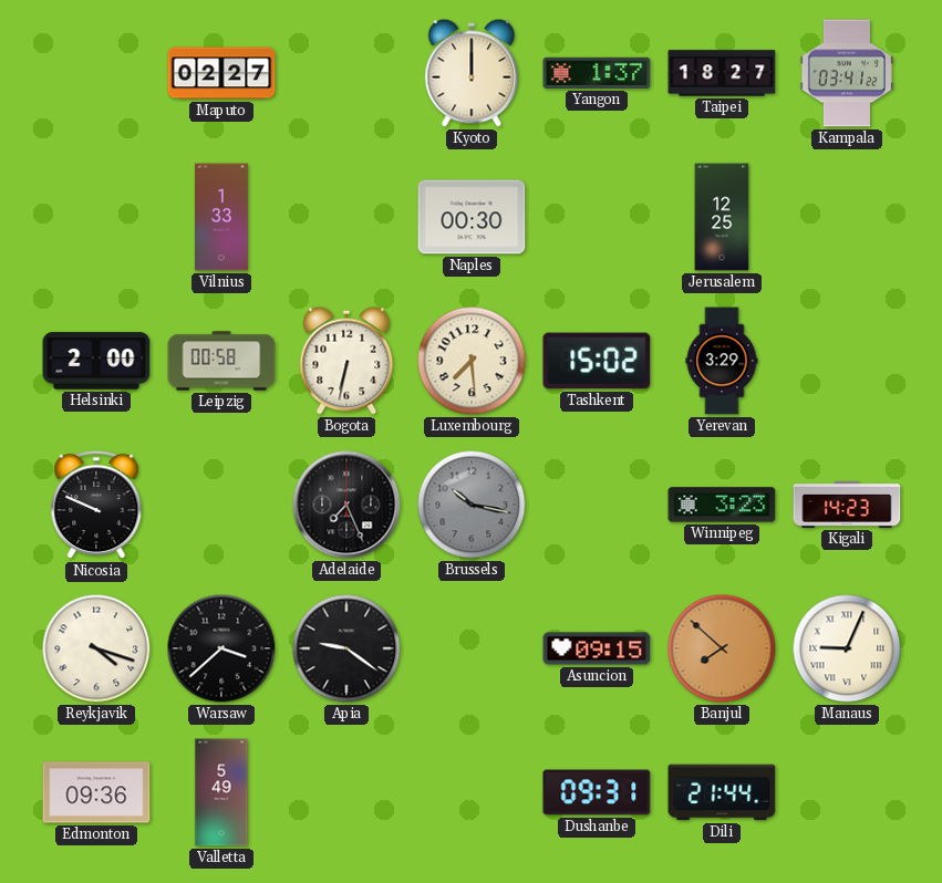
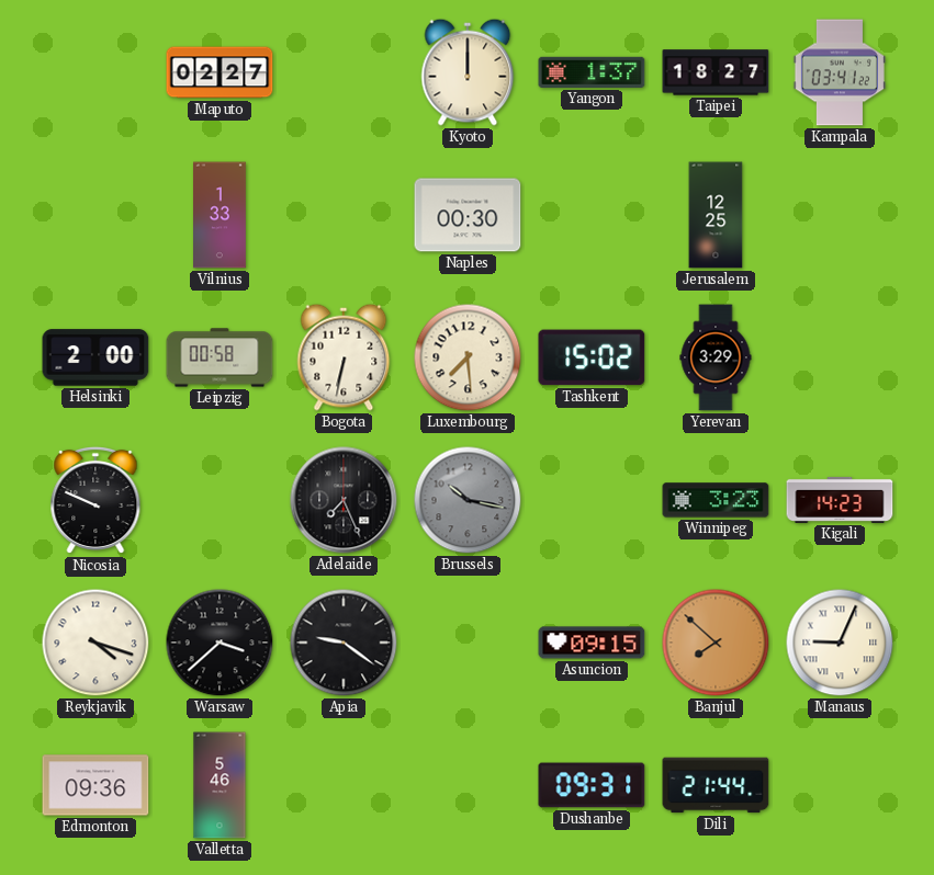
Valletta: 5:49 -> 5:46 (220, 785)
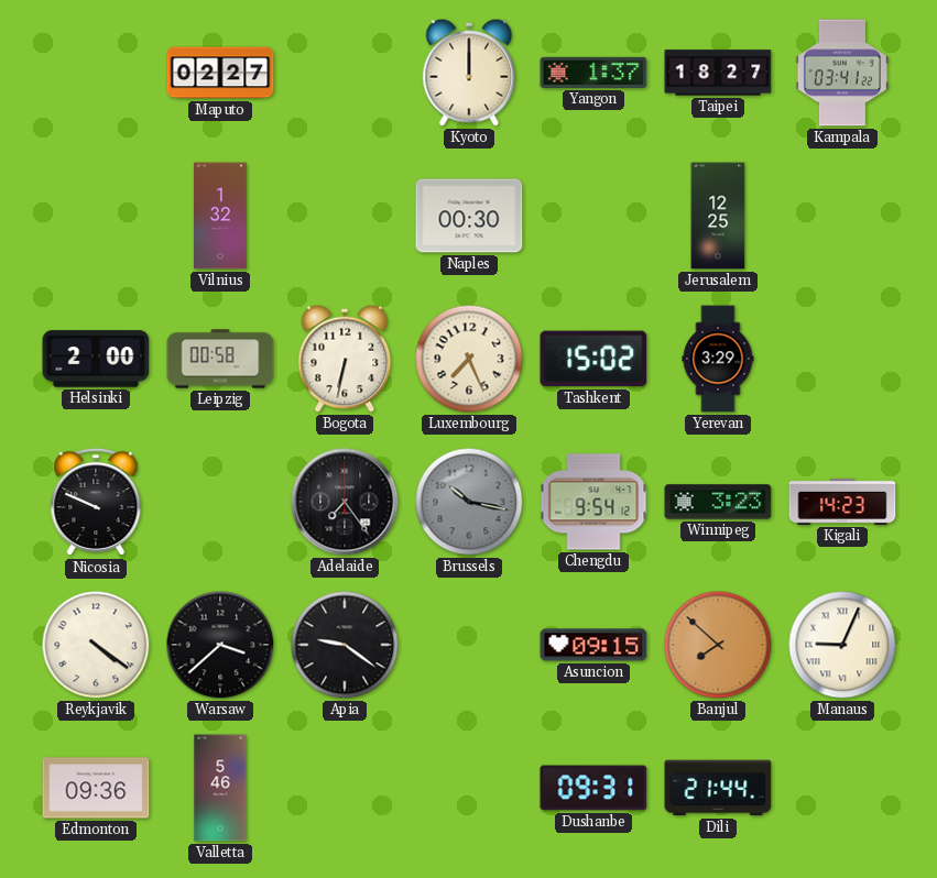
Vilnius: 1:33 -> 1:32 (221, 216)
Luxembourg: 7:29 -> 7:26 (469, 359)
Adelaide: 7:26 -> 7:24 (345, 502)
Chengdu: none -> 9:54 (593, 502)
Reykjavik: 4:18 -> 4:21 (96, 645)
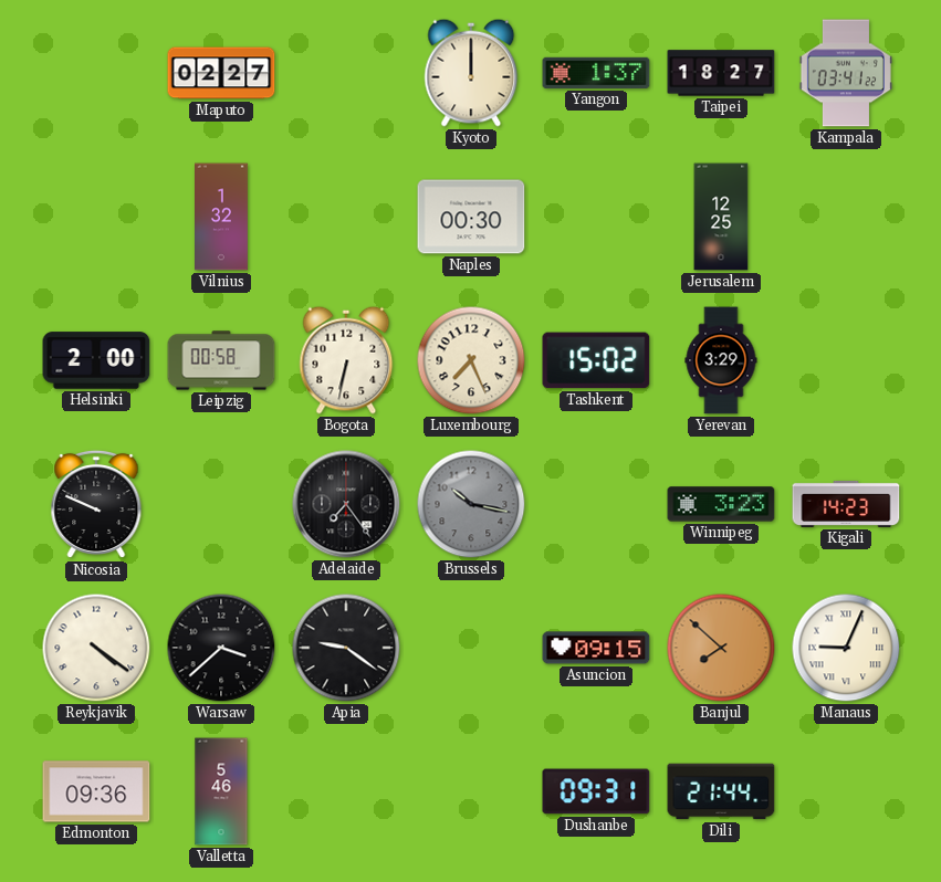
Chengdu: 9:54 -> none (593, 502)
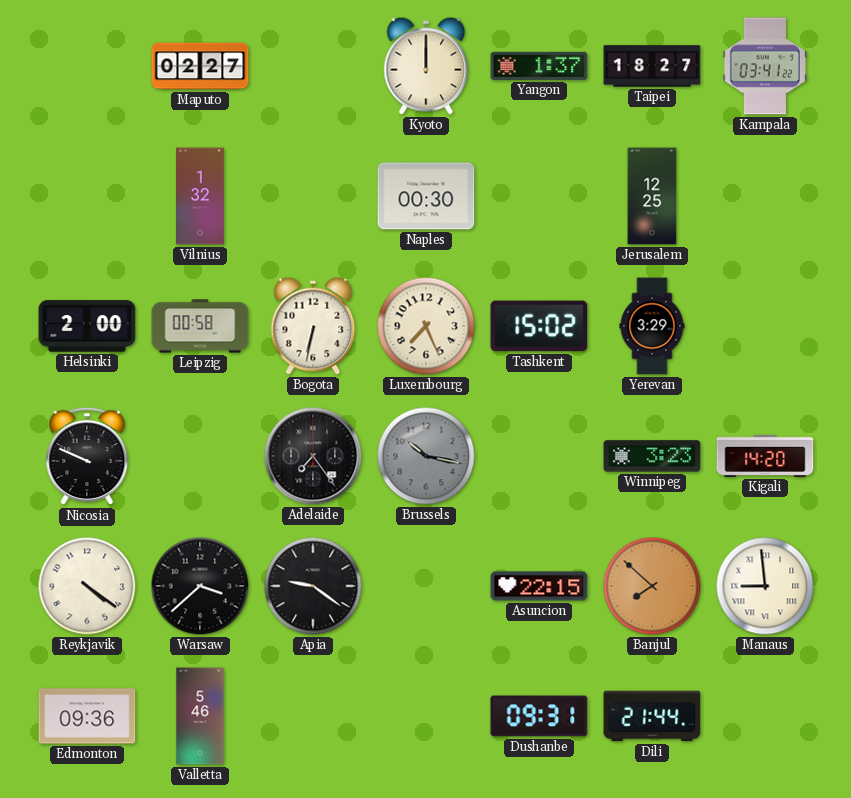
Kigali: 14:23 -> 14:20 (765, 456)
Asuncion: 09:15 -> 22:15 (539, 586)
Manaus: 9:04 -> 8:59 (765, 586)
